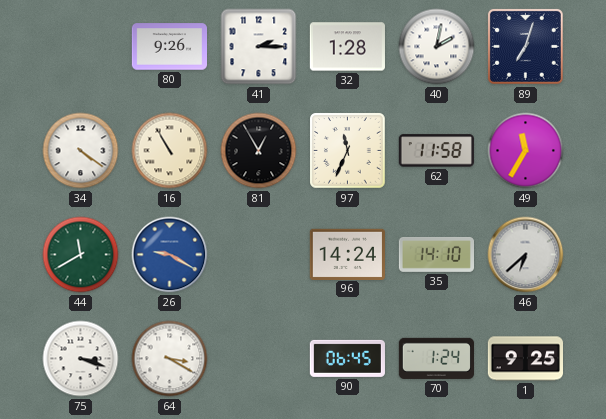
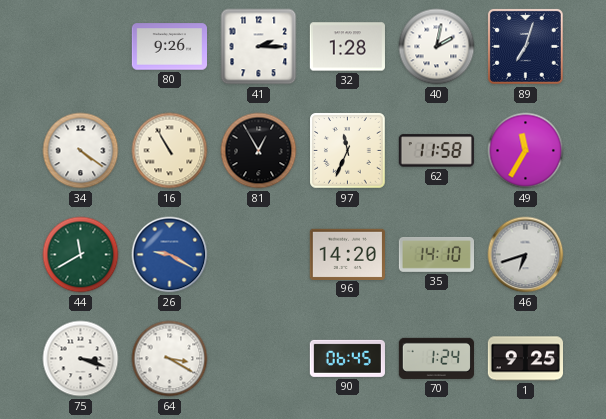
96: 14:24 -> 14:20 (347, 254)
46: 6:38 -> 6:42 (526, 255)
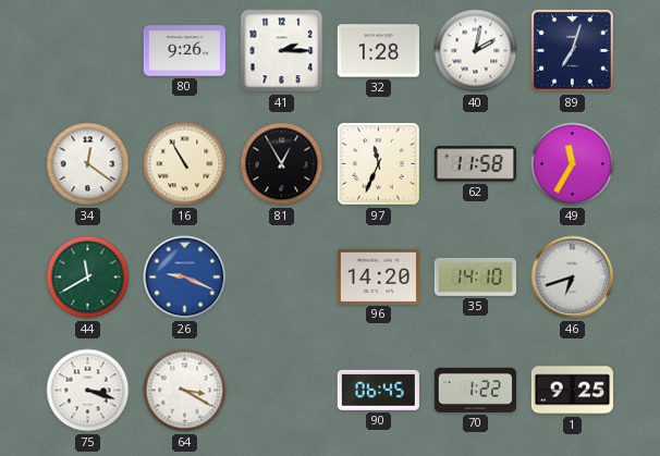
34: 4:21 -> 12:21 (88, 164)
26: 9:20 -> 9:19 (185, 278)
70: 1:24 -> 1:22 (475, 390)
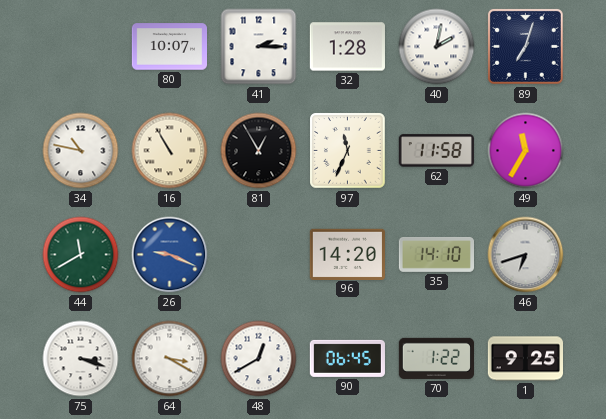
80: 9:26 -> 10:07 (169, 47)
34: 12:21 -> 10:47 (81, 151)
48: none -> 12:40 (259, 359)
